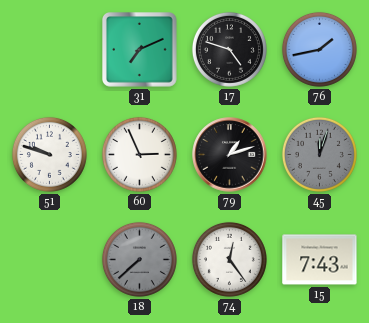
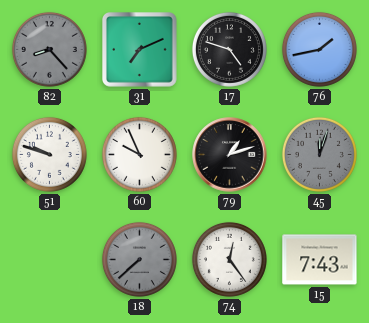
82: none -> 8:23 (49, 49)
60: 2:56 -> 9:56 (139, 154)
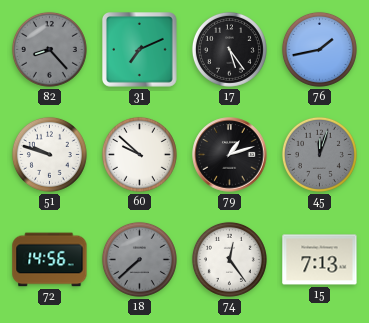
17: 4:48 -> 5:24 (229, 49)
60: 9:56 -> 9:52 (139, 154)
72: none -> 14:56 (50, 260)
15: 7:43 -> 7:13 (320, 260)
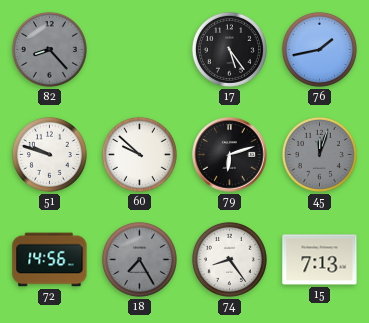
31: 7:11 -> none (140, 50)
79: 1:12 -> 6:12 (230, 155)
18: 7:38 -> 7:25 (139, 259)
74: 12:24 -> 8:24 (229, 259)
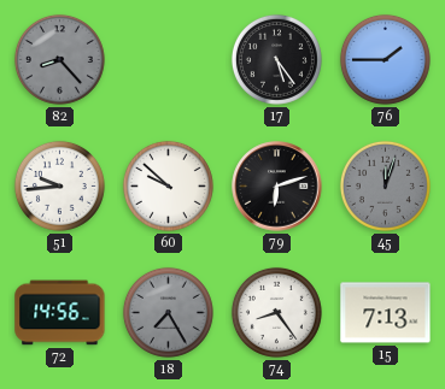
76: 1:43 -> 1:45 (385, 59)
51: 9:48 -> 9:44 (59, 185)
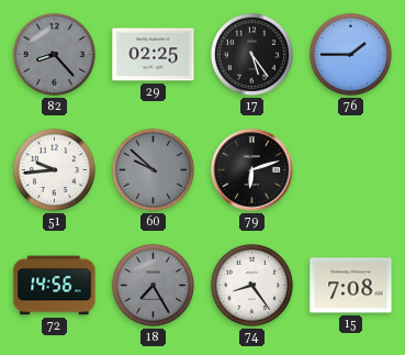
29: none -> 02:25 (154, 55)
60 dial: white -> grey (153, 169)
45: 12:03 -> none (385, 185)
15: 7:13 -> 7:08 (351, 286)
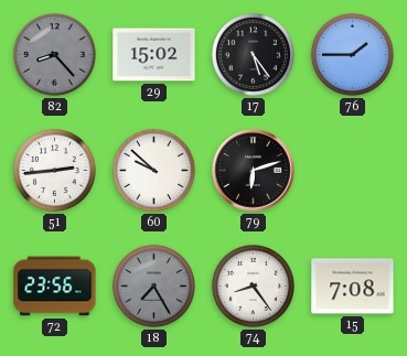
29: 02:25 -> 15:02 (154, 55)
51: 9:44 -> 2:44 (54, 170)
60 dial: grey -> white (153, 170)
72: 14:56 -> 23:56 (55, 287)
